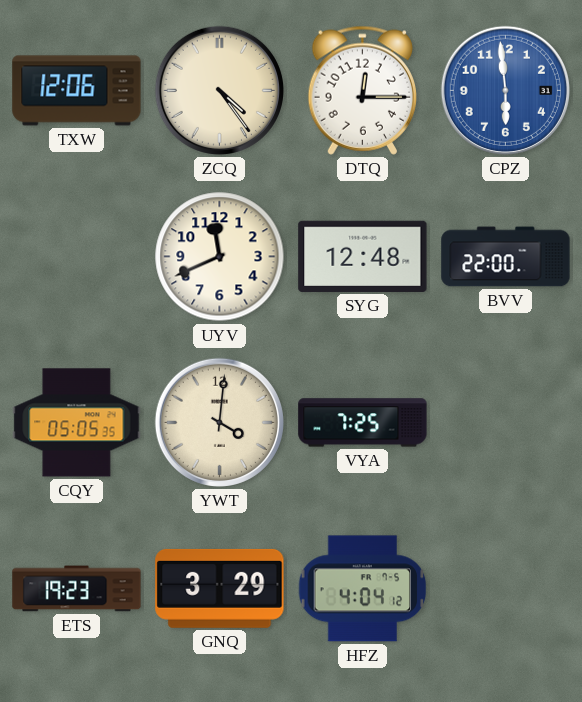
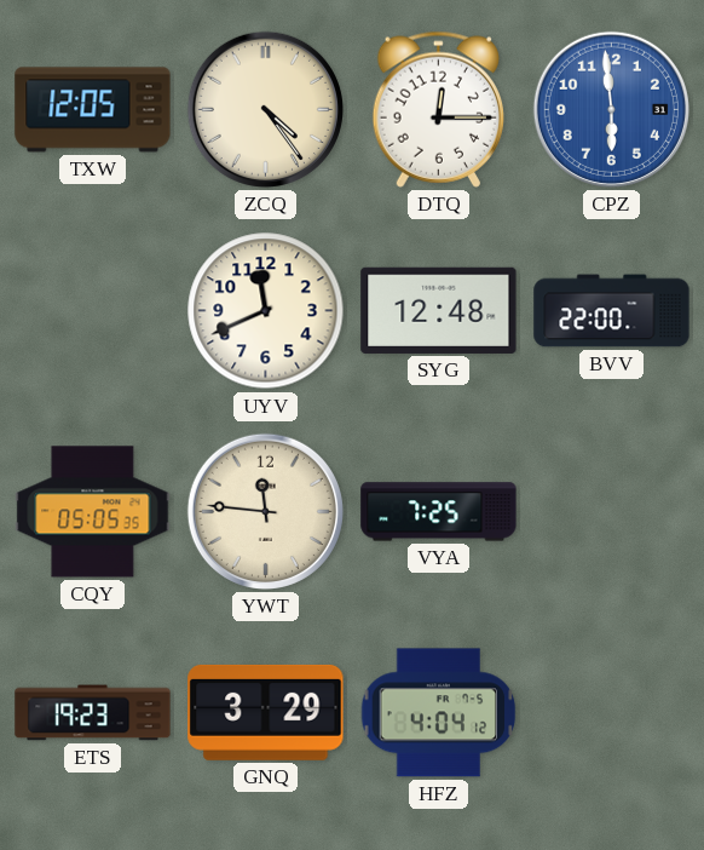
TXW: 12:06 -> 12:05 (93, 110)
YWT: 4:01 -> 11:46 (265, 511)
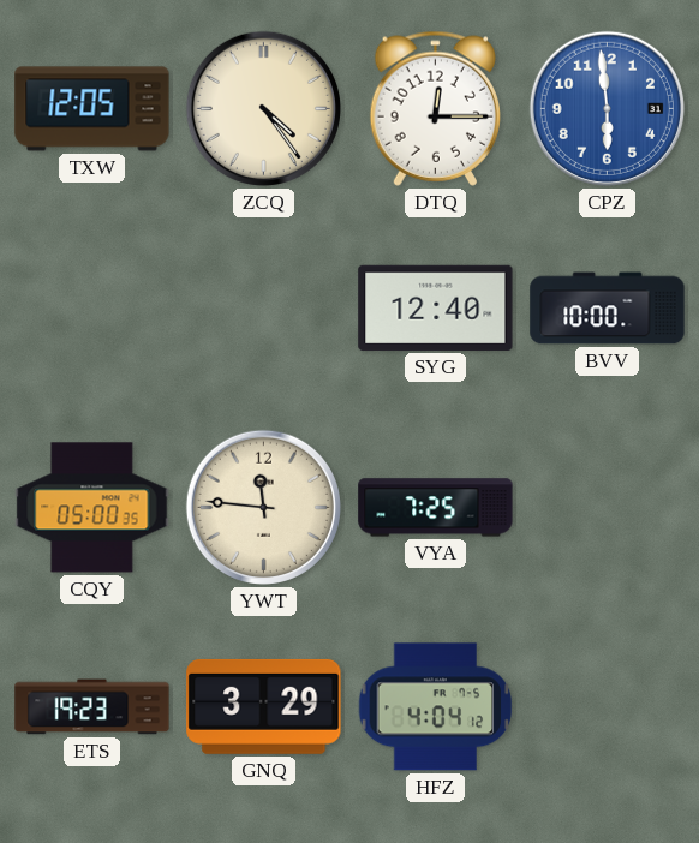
UYV: 11:41 -> none (266, 311)
SYG: 12:48 -> 12:40 (436, 307)
BVV: 22:00 -> 10:00 (608, 309)
CQY: 05:05 -> 05:00 (92, 508)
